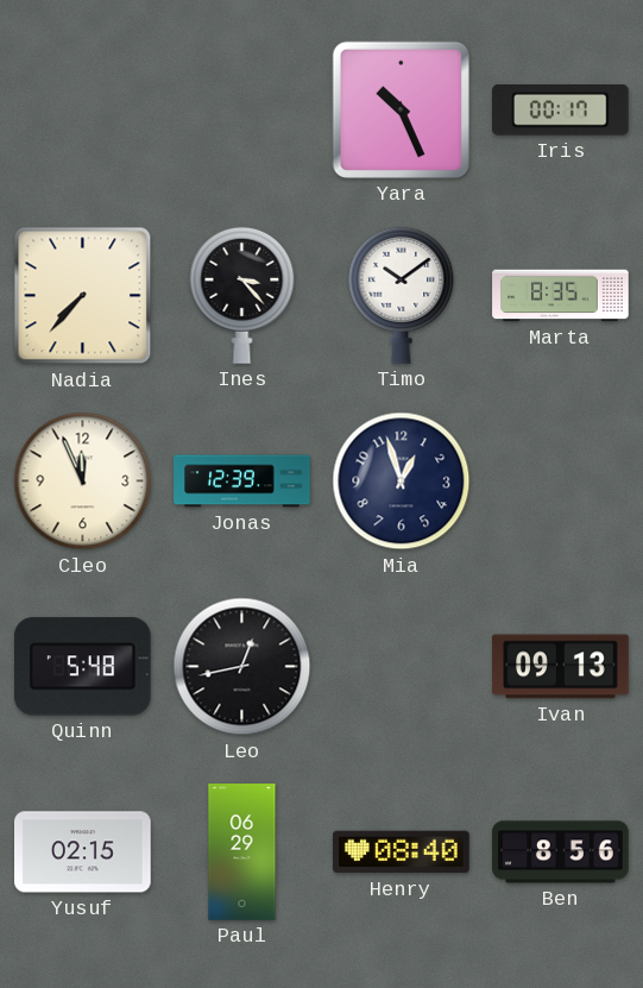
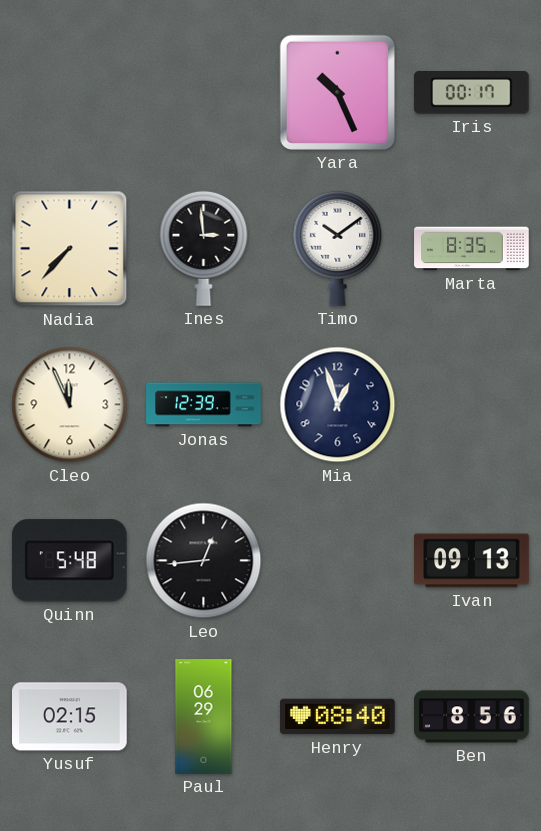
Ines: 3:23 -> 2:59 (204, 248)
Leo: 12:43 -> 12:44 (204, 561)
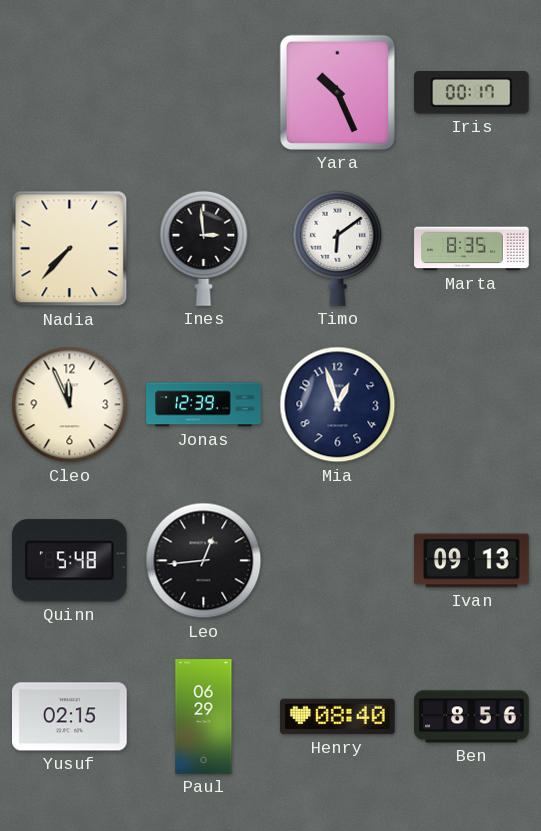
Timo: 10:09 -> 6:09 (338, 248)
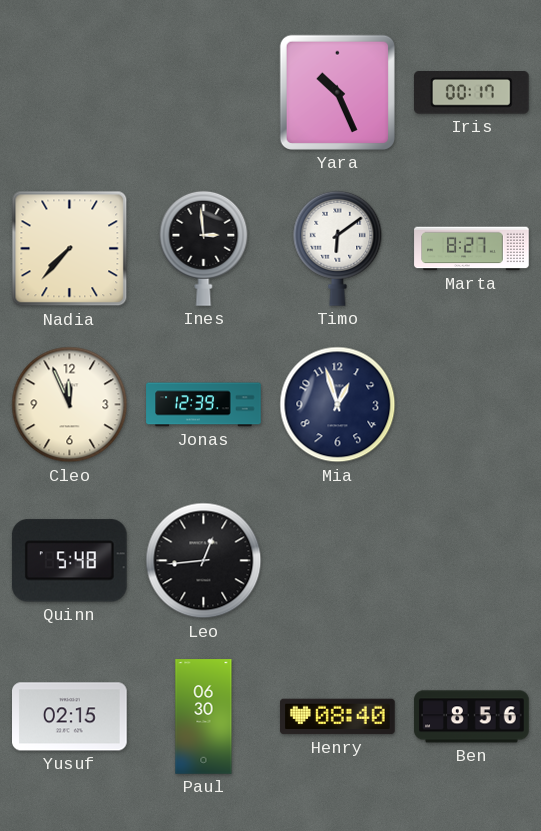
Marta: 8:35 -> 8:27 (472, 249)
Ivan: 09:13 -> none (472, 561)
Paul: 06:29 -> 06:30 (204, 717)
